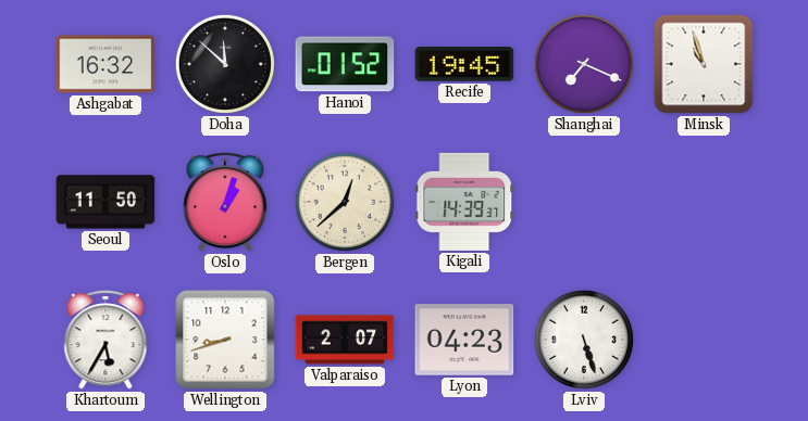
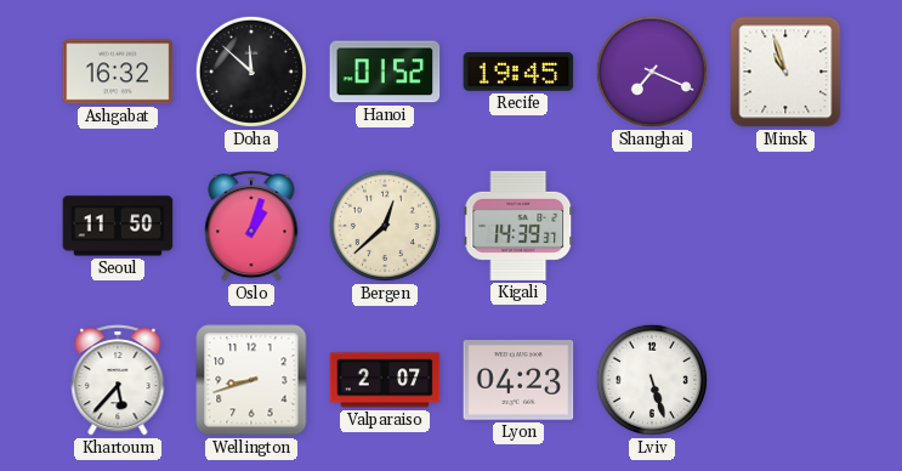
Khartoum: 5:35 -> 5:37 (118, 380)
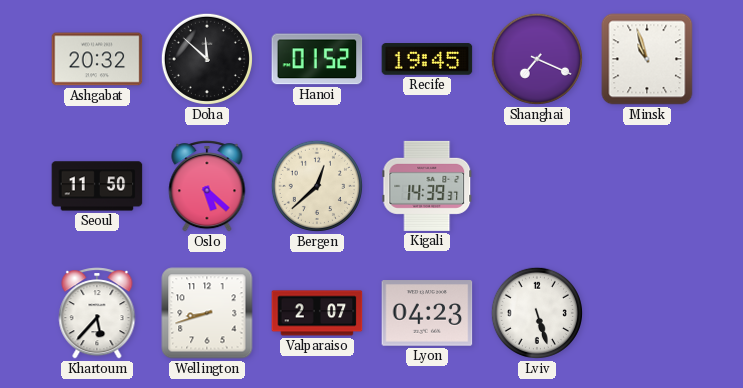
Ashgabat: 16:32 -> 20:32 (97, 59)
Oslo: 1:03 -> 5:22 (207, 186)
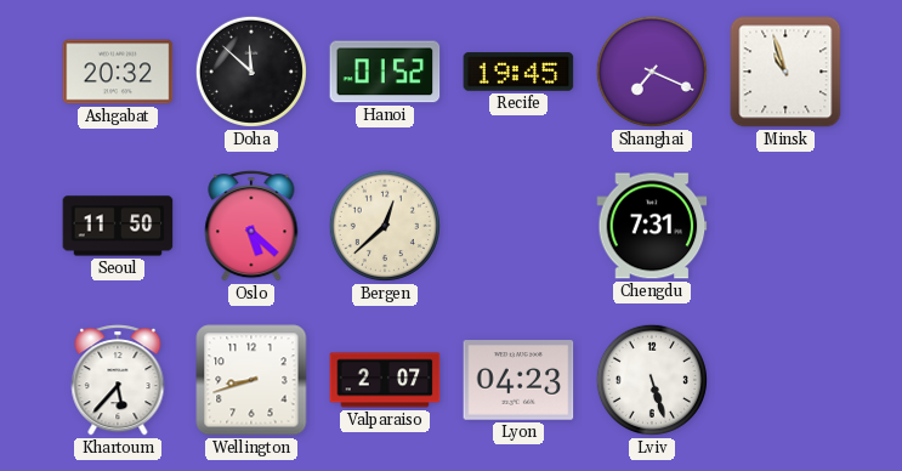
Kigali: 14:39 -> none (427, 186)
Chengdu: none -> 7:31 (652, 226)
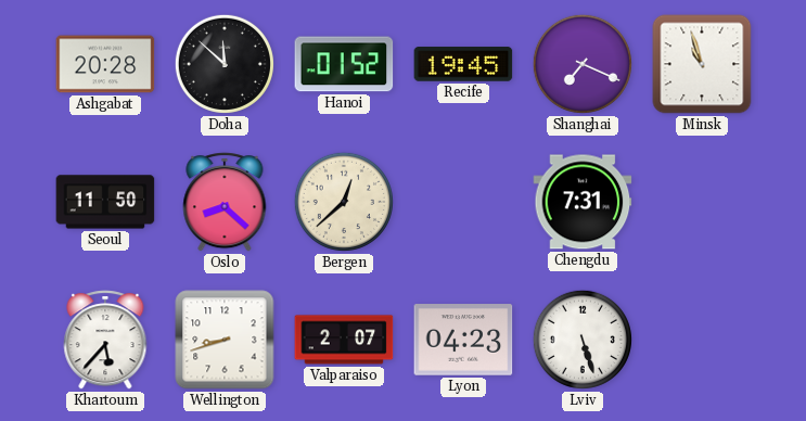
Ashgabat: 20:32 -> 20:28 (105, 64)
Oslo: 5:22 -> 8:22 (225, 202)
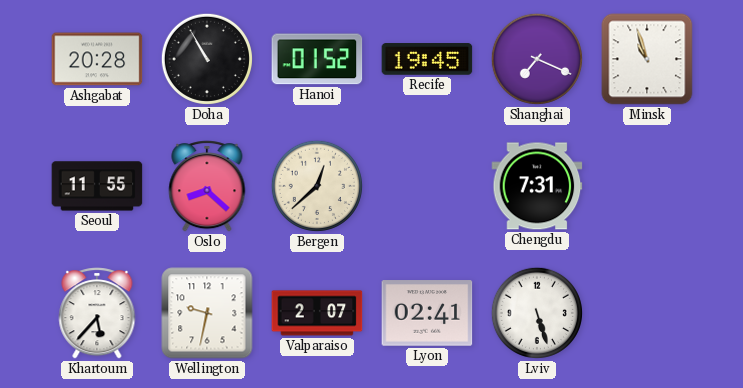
Doha: 11:52 -> 10:55 (207, 59)
Seoul: 11:50 -> 11:55 (97, 186)
Wellington: 8:42 -> 9:32 (207, 313)
Lyon: 04:23 -> 02:41 (427, 313)
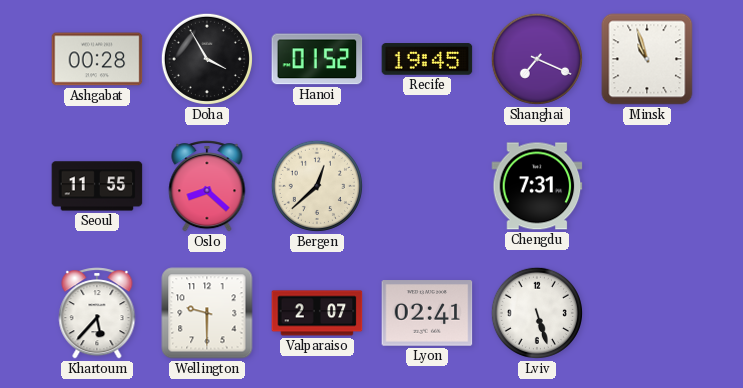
Ashgabat: 20:28 -> 00:28 (97, 59)
Doha: 10:55 -> 3:55 (207, 59)
Wellington: 9:32 -> 9:30 (207, 313)
